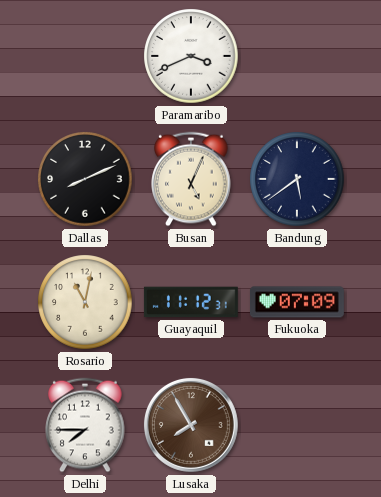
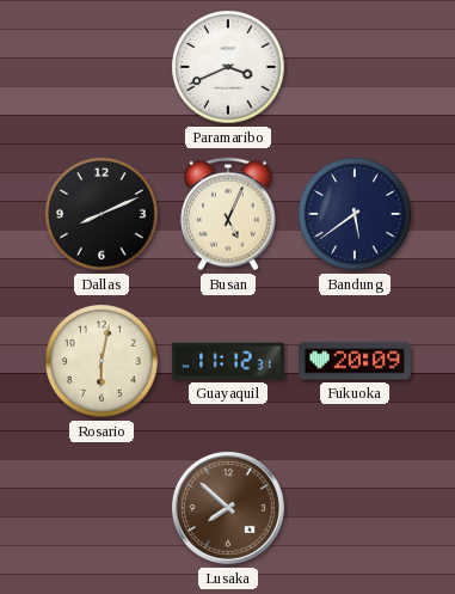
Rosario: 11:02 -> 6:02 (102, 361)
Fukuoka: 07:09 -> 20:09 (355, 361)
Delhi: 7:45 -> none (85, 425)
Lusaka: 7:55 -> 7:52 (228, 508)
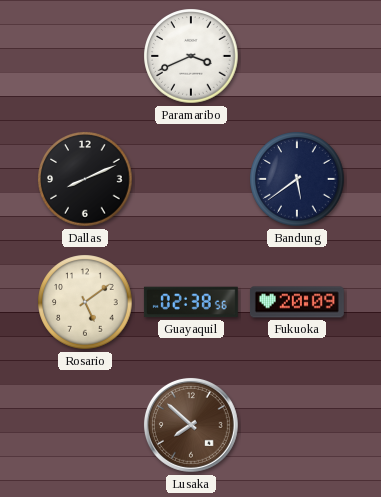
Busan: 5:04 -> none (228, 214)
Rosario: 6:02 -> 5:09 (85, 302)
Guayaquil: 11:12 -> 02:38 (191, 302)
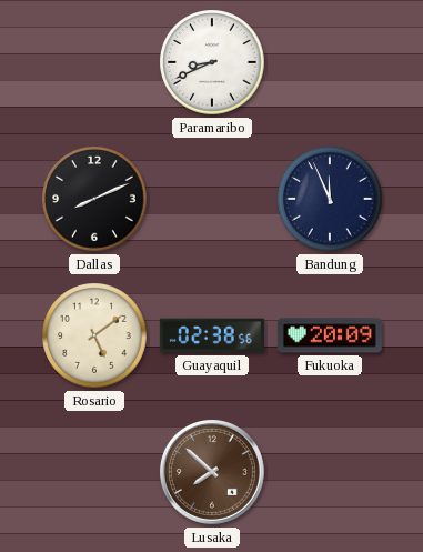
Paramaribo: 3:41 -> 8:41 (212, 62)
Bandung: 5:39 -> 11:56 (330, 199)
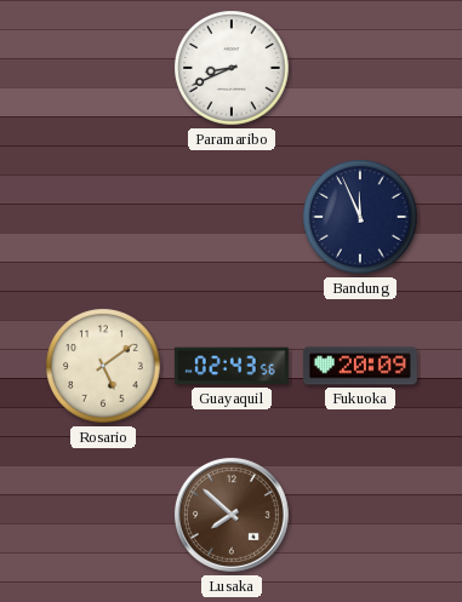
Dallas: 8:11 -> none (94, 199)
Guayaquil: 02:38 -> 02:43 (232, 366)
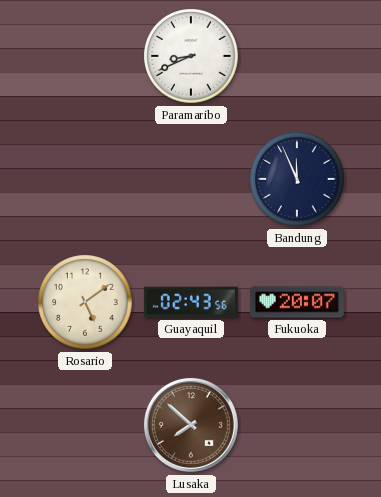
Fukuoka: 20:09 -> 20:07 (297, 302)
